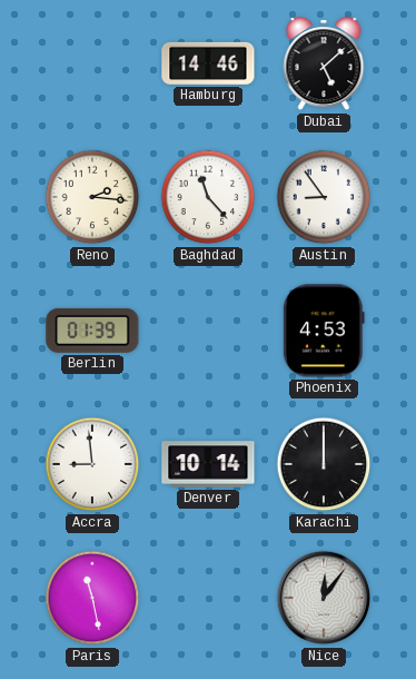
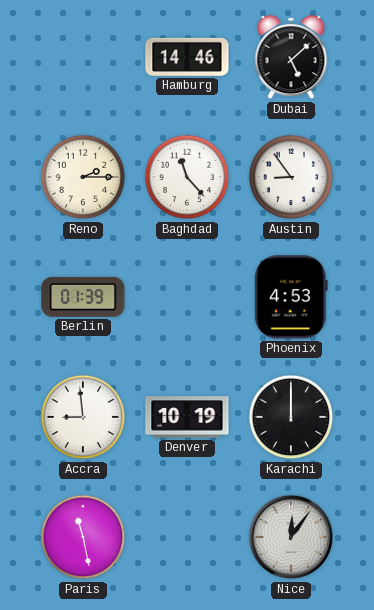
Reno: 2:16 -> 2:15 (83, 177)
Denver: 10:14 -> 10:19 (187, 417)
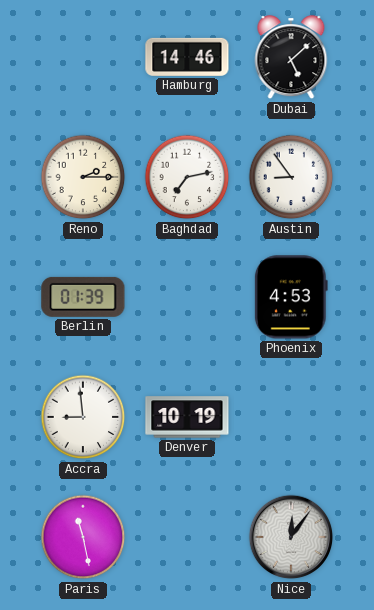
Baghdad: 11:23 -> 7:13 (187, 177)
Karachi: 12:00 -> none (291, 417)
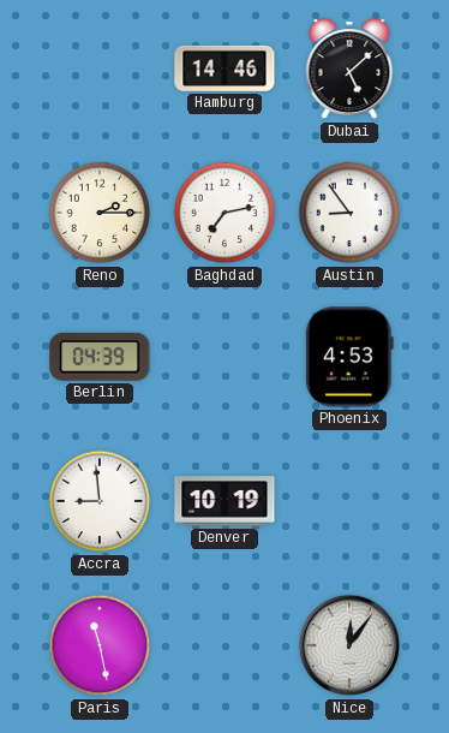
Berlin: 01:39 -> 04:39 (100, 357)
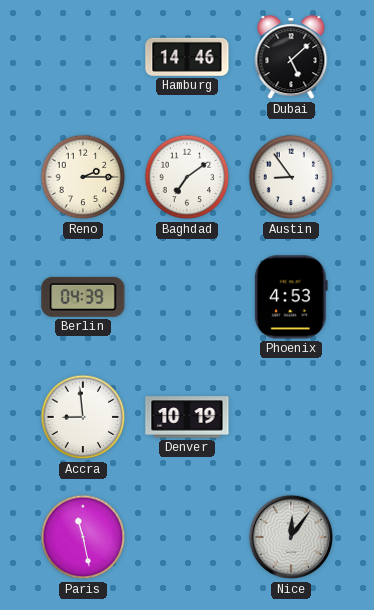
Baghdad: 7:13 -> 7:09 (187, 177)
